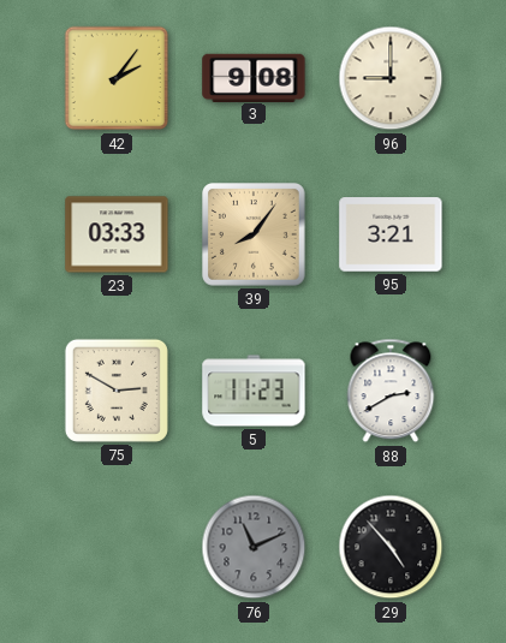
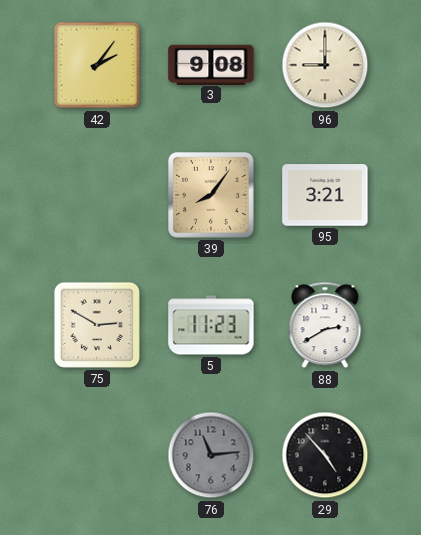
23: 03:33 -> none (117, 234)
76: 11:11 -> 11:14 (211, 455)
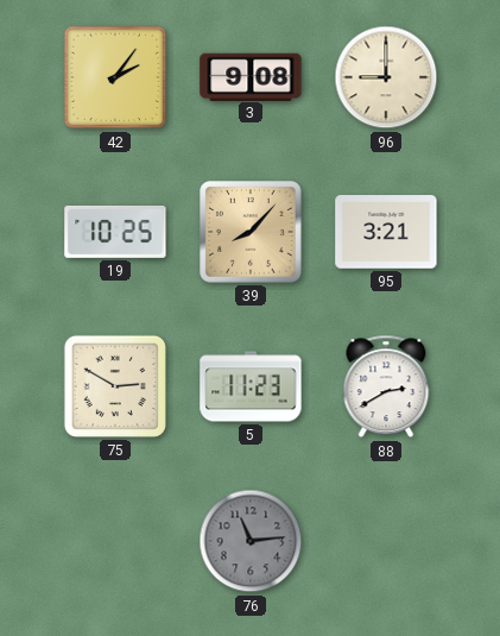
19: none -> 10:25 (115, 232)
39: 8:06 -> 8:07 (252, 233)
29: 4:53 -> none (325, 455)
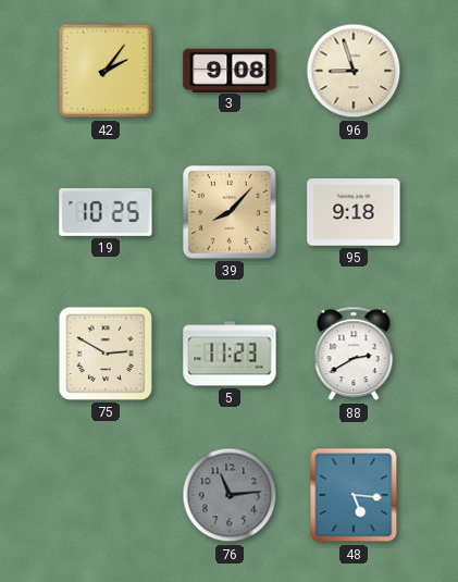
96: 9:00 -> 8:57 (354, 71)
95: 3:21 -> 9:18 (354, 212)
48: none -> 5:16 (354, 495)
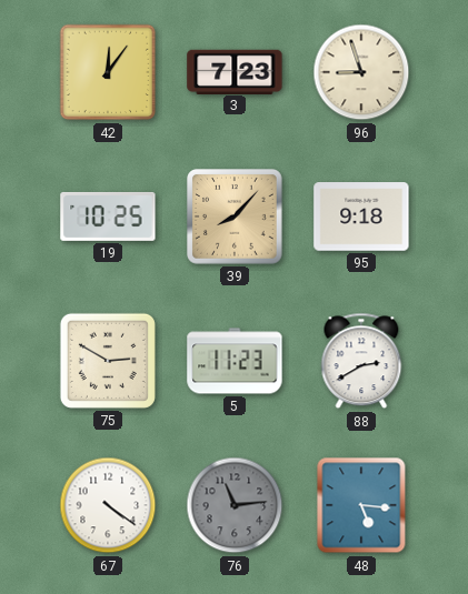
42: 2:06 -> 12:06 (108, 72)
3: 9:08 -> 7:23 (235, 71)
67: none -> 4:21 (108, 505)
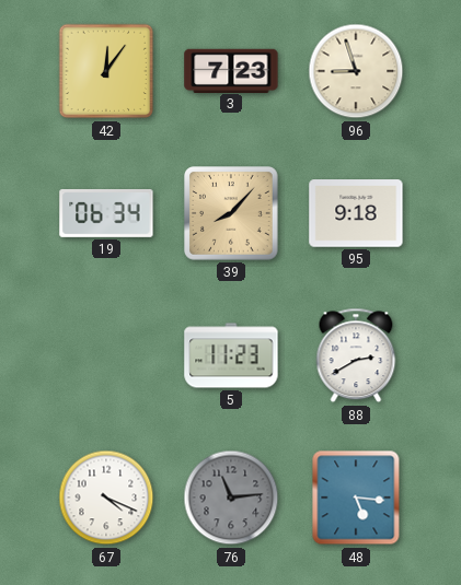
19: 10:25 -> 06:34 (106, 213)
75: 2:50 -> none (108, 361)
67: 4:21 -> 4:19 (106, 498)
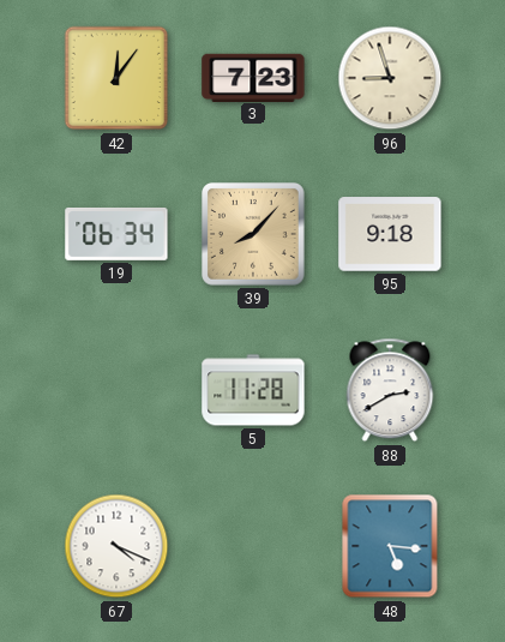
5: 11:23 -> 11:28 (253, 390)
76: 11:14 -> none (231, 498)
